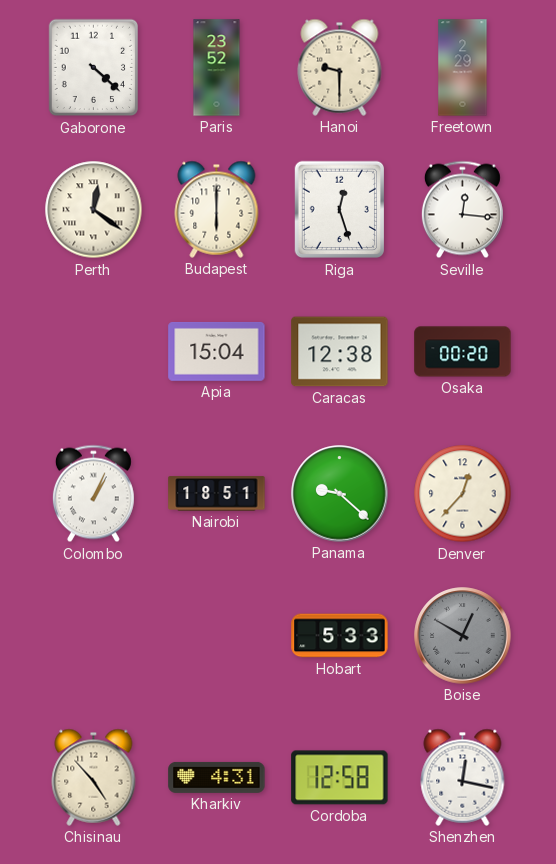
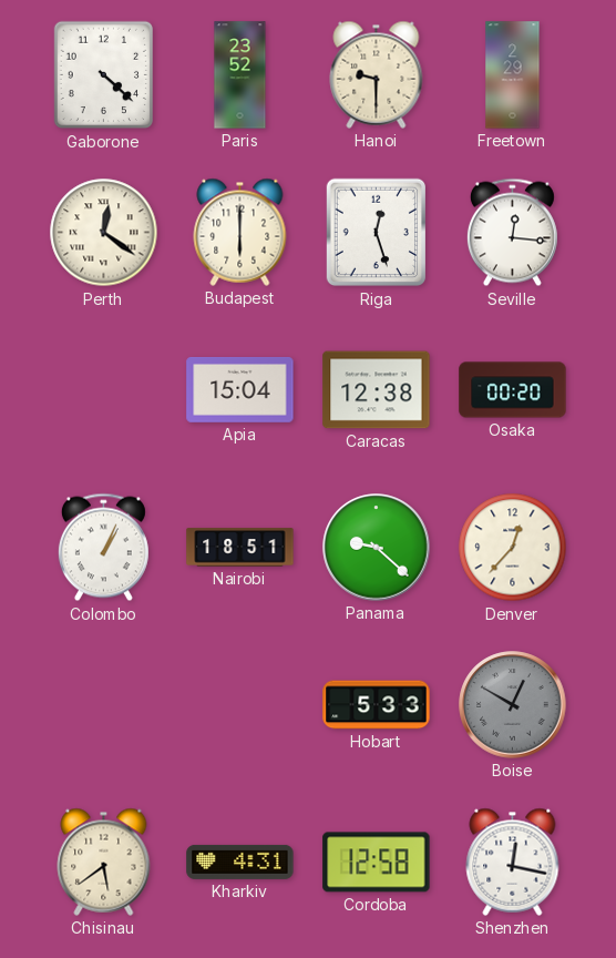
Chisinau: 4:53 -> 5:39 (104, 862)
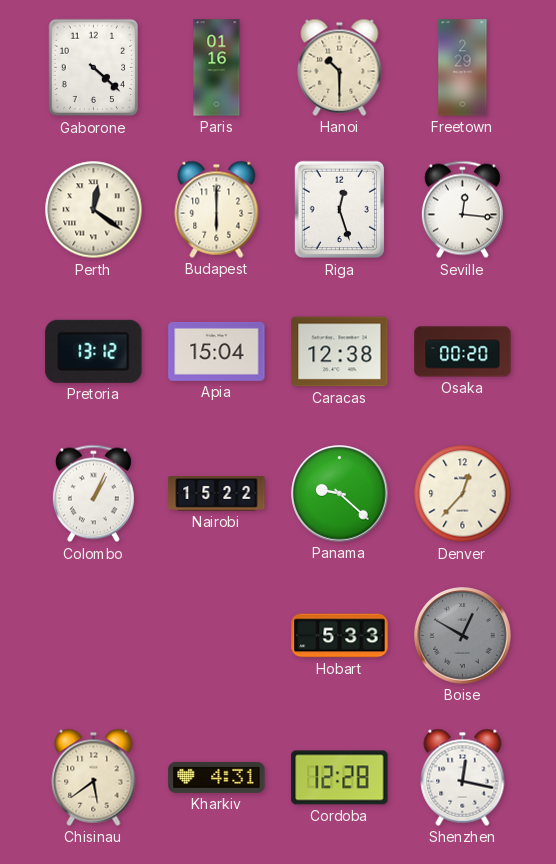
Paris: 23:52 -> 01:16 (217, 68)
Hanoi: 9:30 -> 10:30 (340, 67)
Pretoria: none -> 13:12 (94, 351)
Nairobi: 18:51 -> 15:22 (217, 494)
Cordoba: 12:58 -> 12:28 (340, 778)
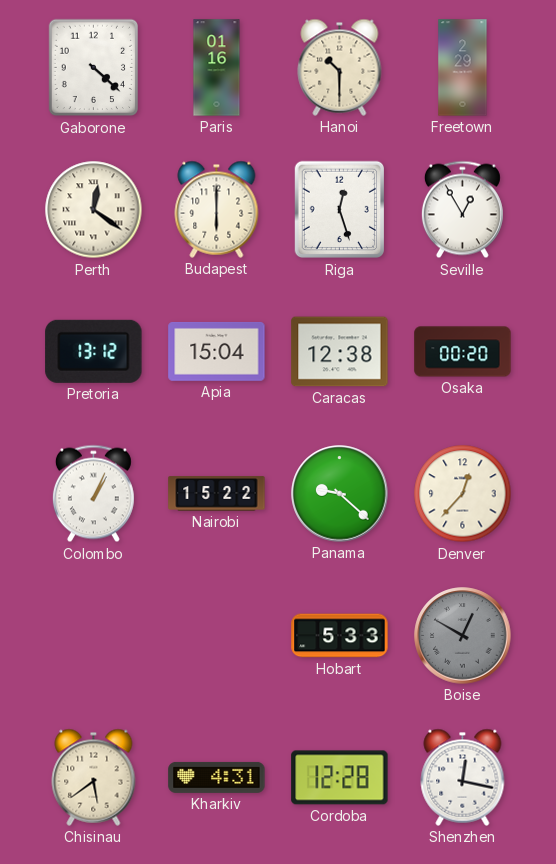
Seville: 12:16 -> 12:55 (462, 210)
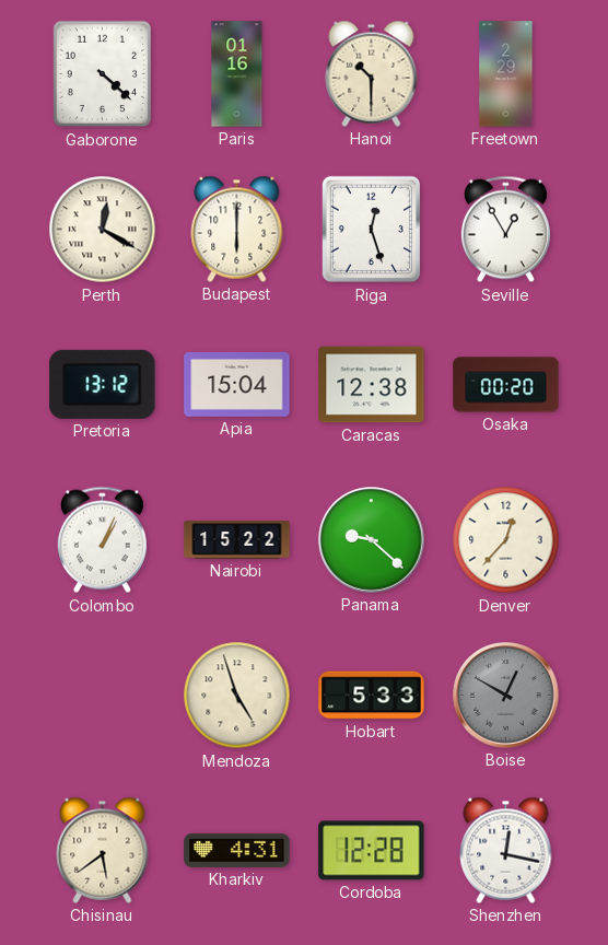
Perth: 12:21 -> 12:20 (103, 230)
Mendoza: none -> 4:57 (237, 696)
